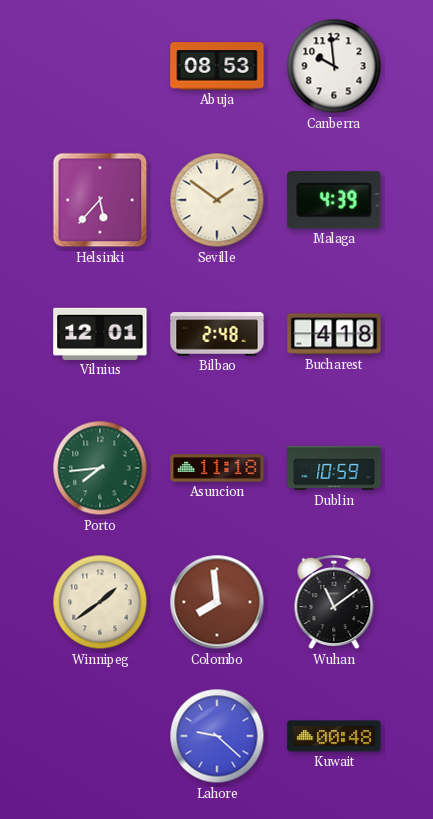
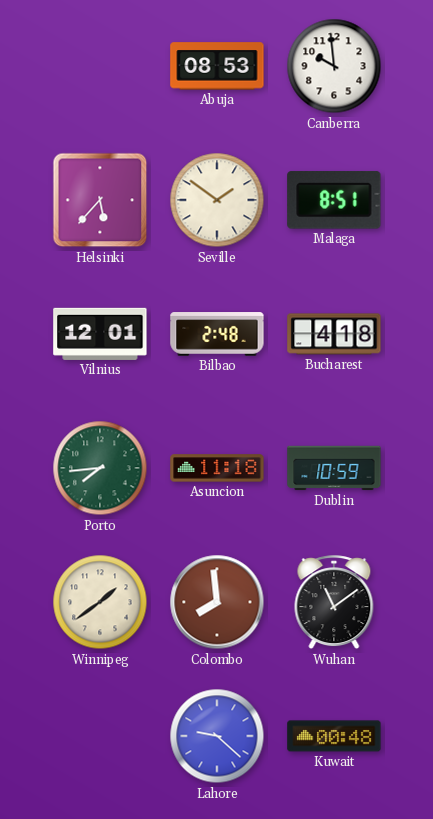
Malaga: 4:39 -> 8:51 (334, 200)
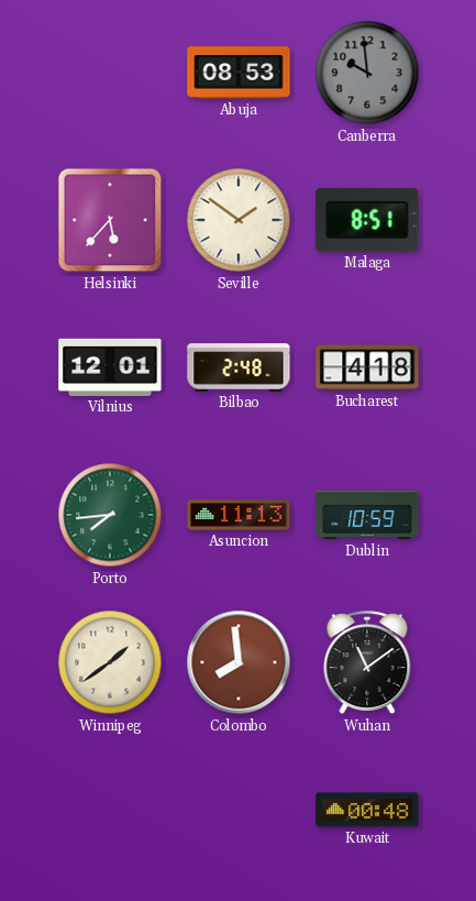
Canberra dial: white -> grey (367, 73)
Asuncion: 11:18 -> 11:13 (239, 515)
Lahore: 9:22 -> none (217, 736)
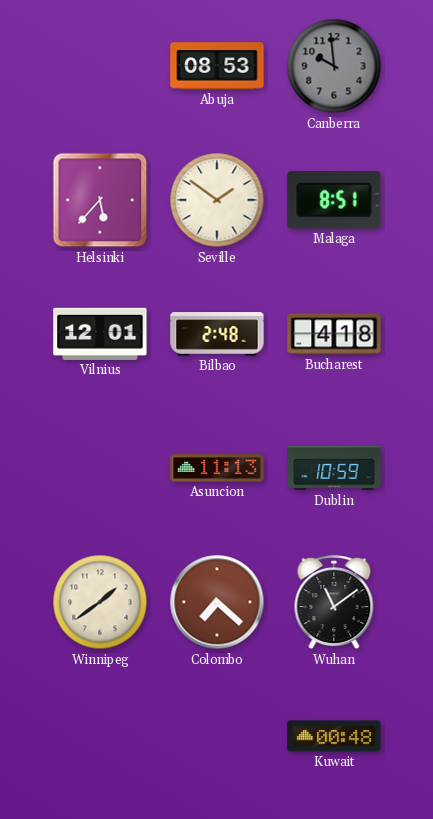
Porto: 7:44 -> none (110, 515)
Colombo: 7:59 -> 7:22 (217, 602)
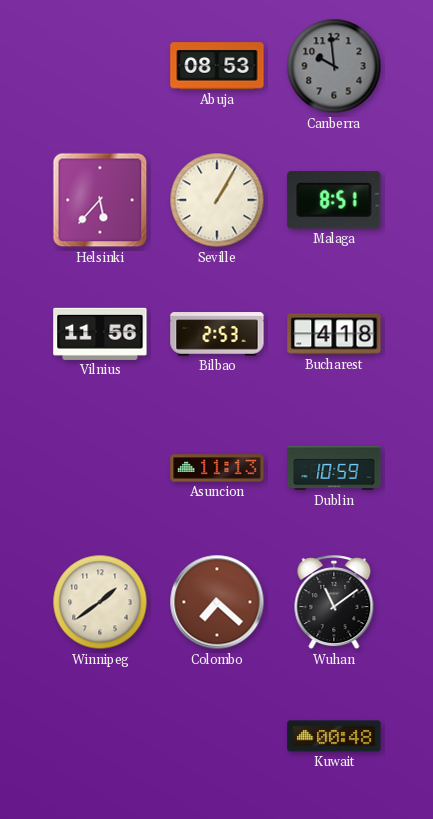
Seville: 1:51 -> 1:05 (217, 200)
Vilnius: 12:01 -> 11:56 (100, 334)
Bilbao: 2:48 -> 2:53 (217, 334)
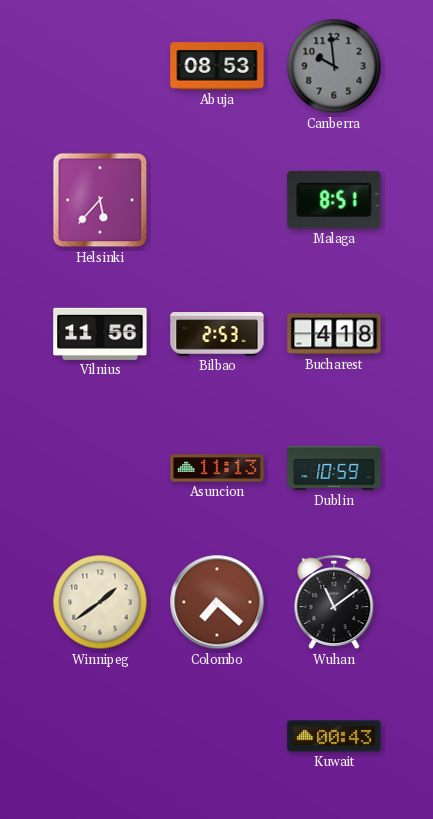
Seville: 1:05 -> none (217, 200)
Kuwait: 00:48 -> 00:43 (334, 736)
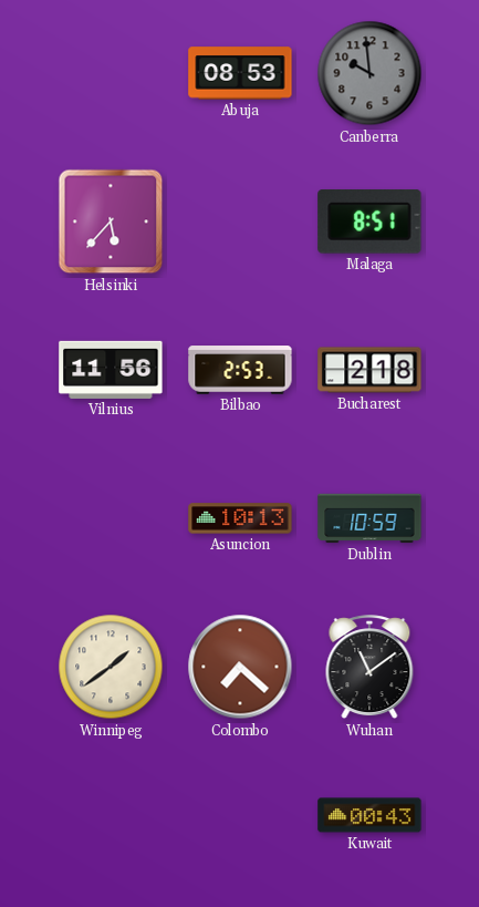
Bucharest: 4:18 -> 2:18 (369, 370)
Asuncion: 11:13 -> 10:13 (240, 518)
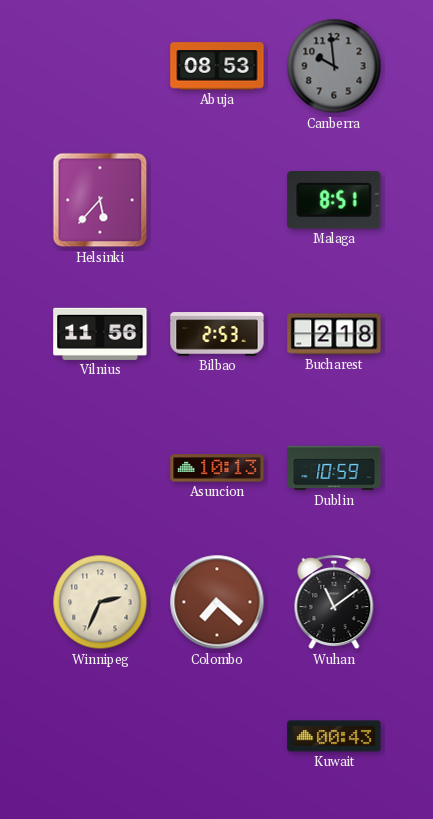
Winnipeg: 1:39 -> 2:34 (100, 602)
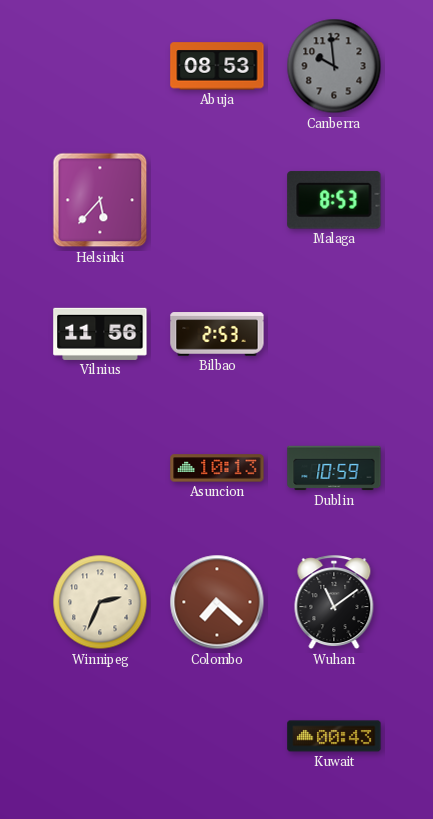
Malaga: 8:51 -> 8:53 (334, 200)
Bucharest: 2:18 -> none (334, 334)
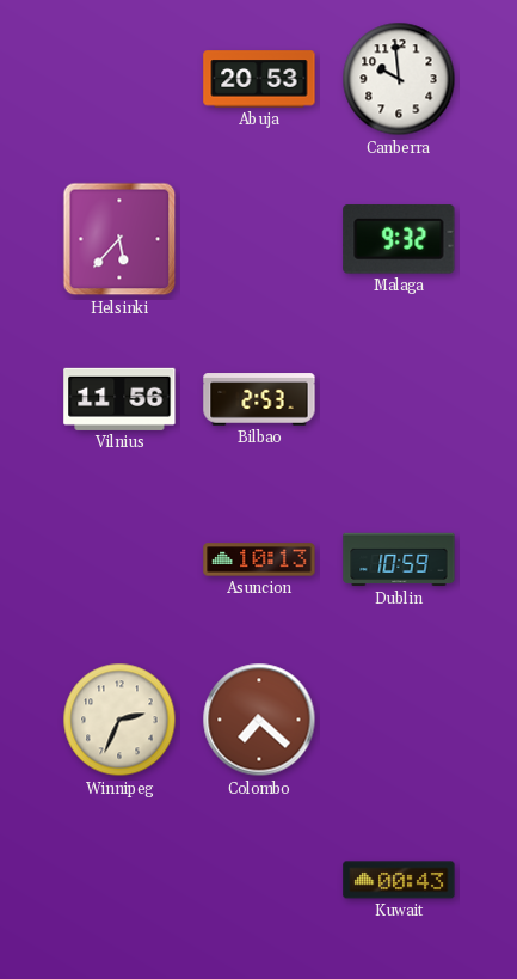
Abuja: 08:53 -> 20:53 (259, 79)
Canberra dial: grey -> white (399, 79)
Malaga: 8:53 -> 9:32 (399, 239)
Wuhan: 11:09 -> none (334, 603)
